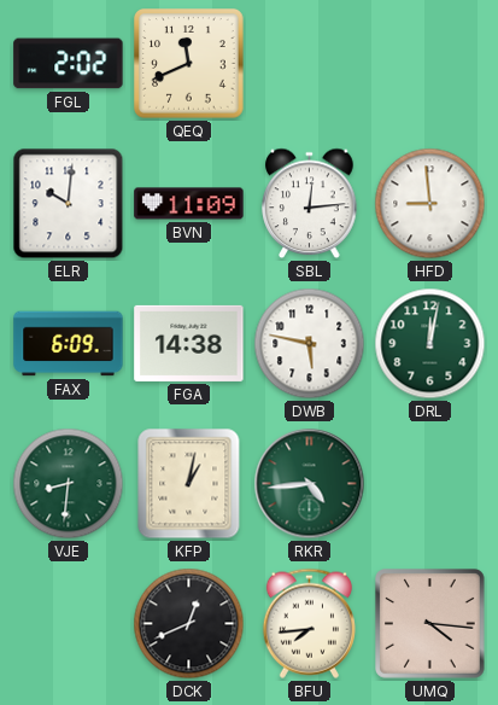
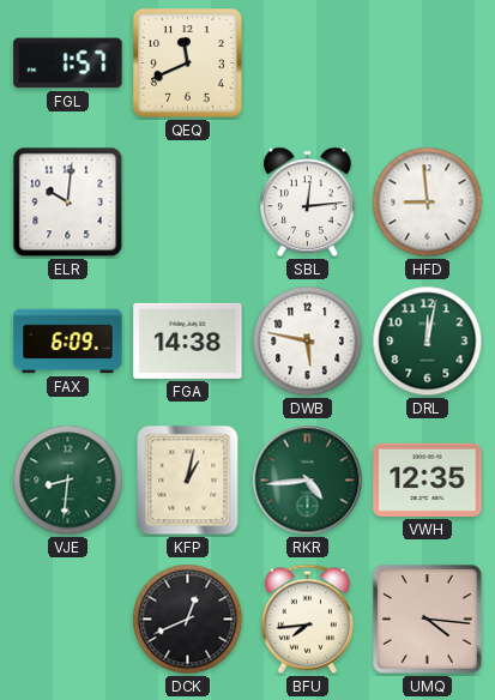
FGL: 2:02 -> 1:57 (68, 64)
BVN: 11:09 -> none (189, 204)
VWH: none -> 12:35 (428, 479)
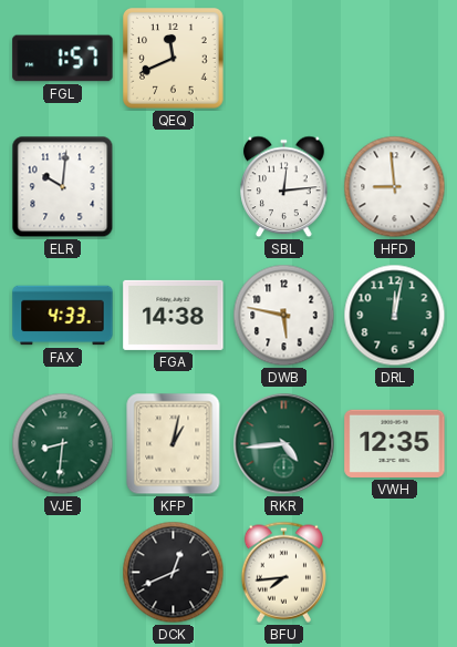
FAX: 6:09 -> 4:33 (63, 316)
UMQ: 4:16 -> none (428, 620)
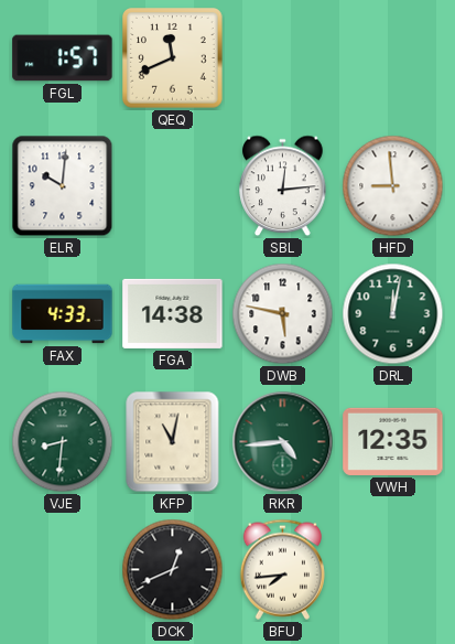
KFP: 1:02 -> 11:02 (173, 442)
